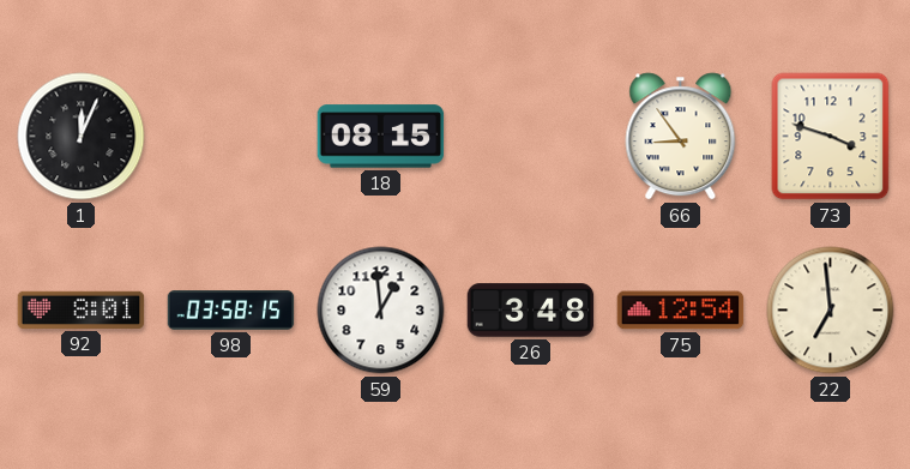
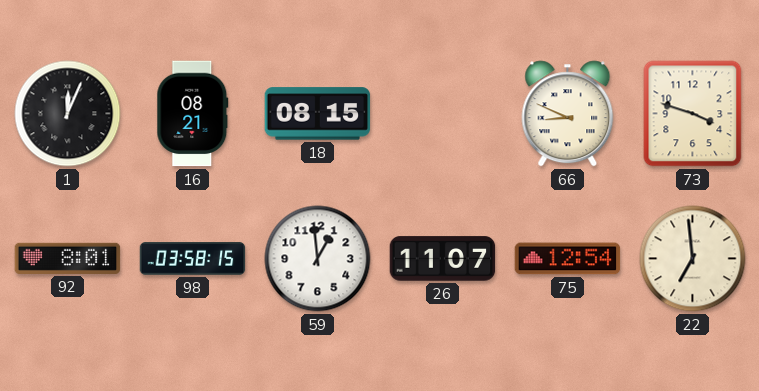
16: none -> 08:21 (193, 114)
66: 8:54 -> 8:49 (568, 114)
26: 3:48 -> 11:07 (443, 259)
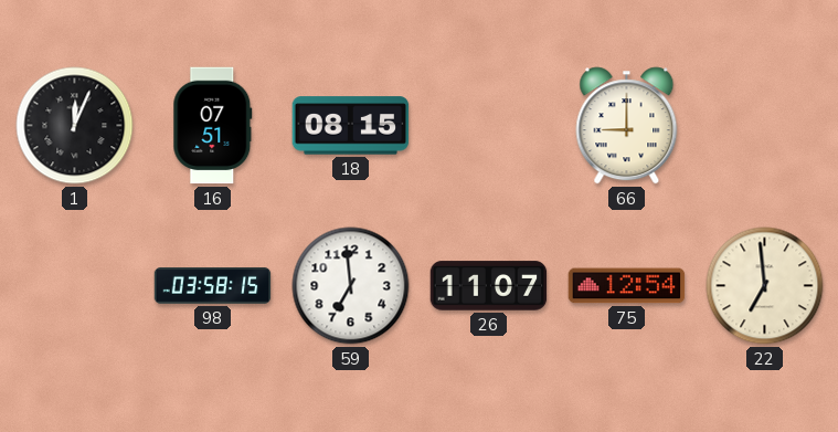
16: 08:21 -> 07:51 (213, 126)
66: 8:49 -> 9:00 (627, 126)
73: 3:48 -> none (693, 114)
92: 8:01 -> none (68, 258)
59: 12:59 -> 6:59 (351, 286)
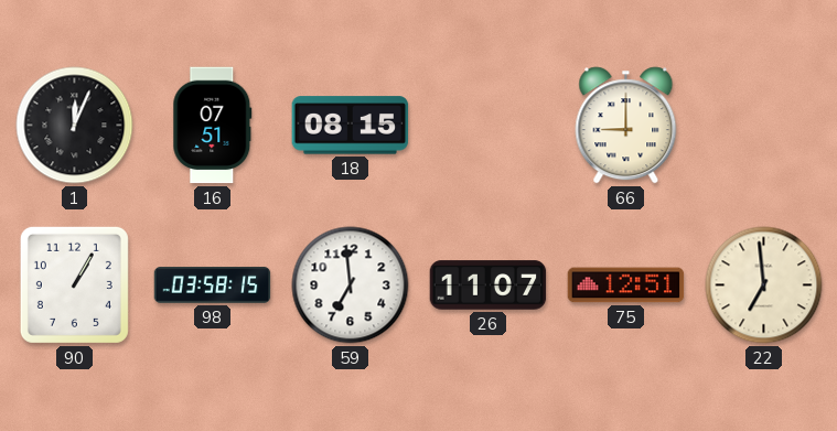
90: none -> 1:05 (74, 284)
75: 12:54 -> 12:51 (626, 285)
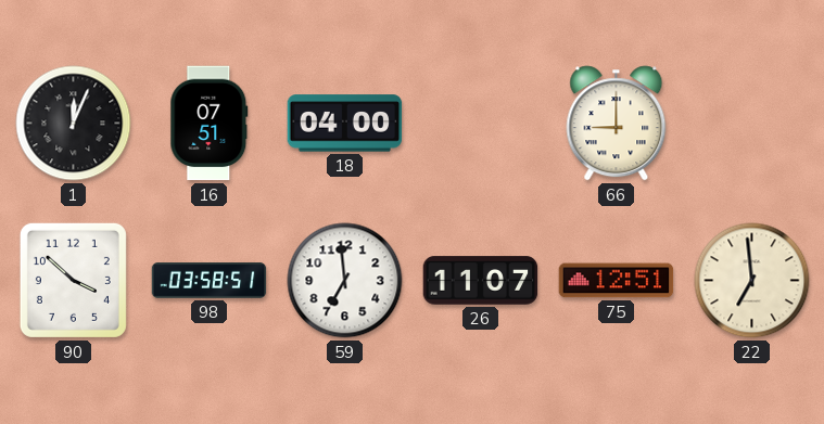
18: 08:15 -> 04:00 (345, 124)
90: 1:05 -> 3:52 (73, 280)
98: 03:58:15 -> 03:58:51 (210, 281)
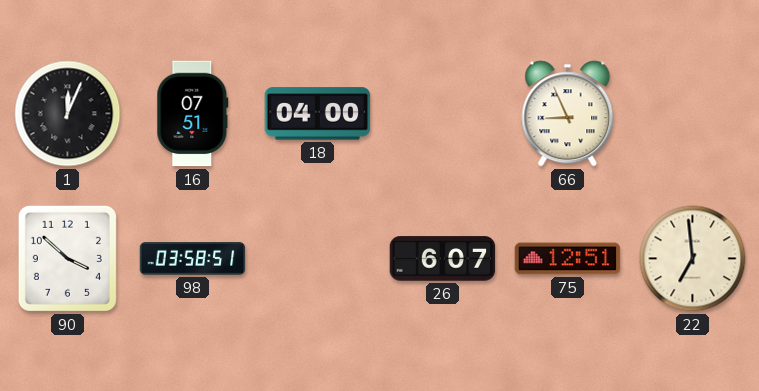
66: 9:00 -> 8:56 (568, 114)
59: 6:59 -> none (345, 281)
26: 11:07 -> 6:07 (443, 259)
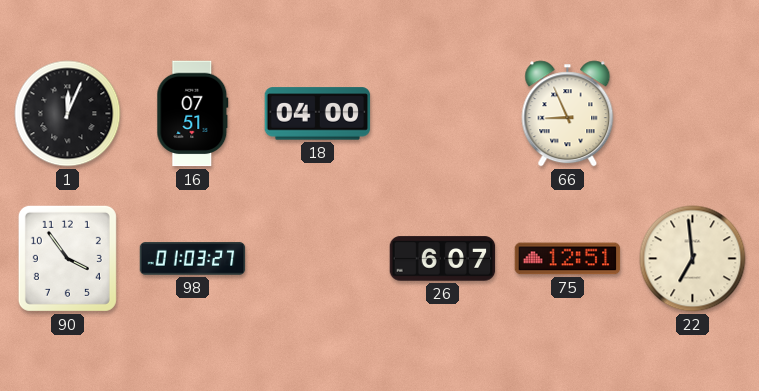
90: 3:52 -> 3:54 (67, 258)
98: 03:58 -> 01:03 (193, 259)
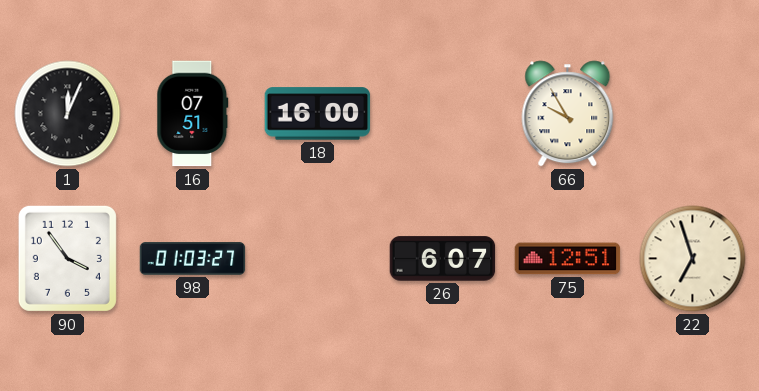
18: 04:00 -> 16:00 (318, 114)
66: 8:56 -> 9:55 (568, 114)
22: 6:59 -> 6:57 (693, 259)
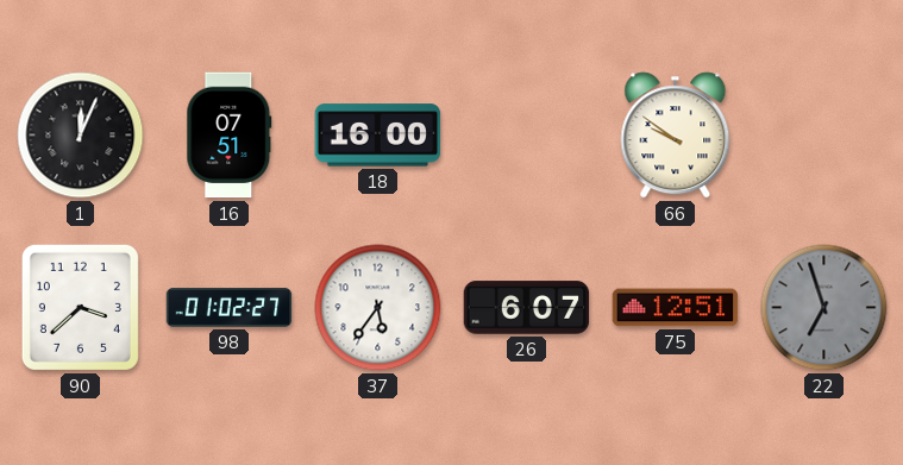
66: 9:55 -> 9:51 (676, 136)
90: 3:54 -> 3:38 (80, 307)
98: 01:03 -> 01:02 (230, 308)
37: none -> 5:36 (378, 308)
22 dial: cream -> grey (824, 308)
